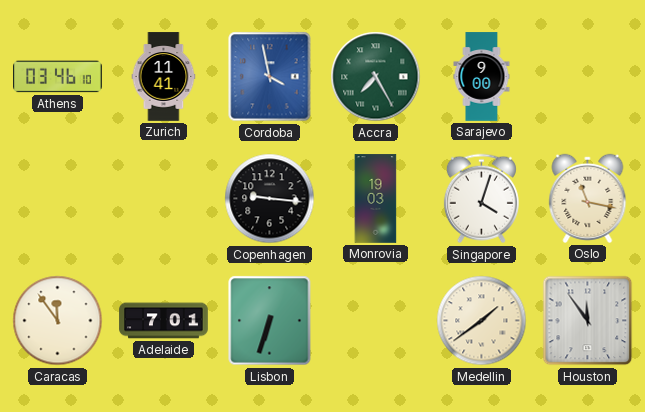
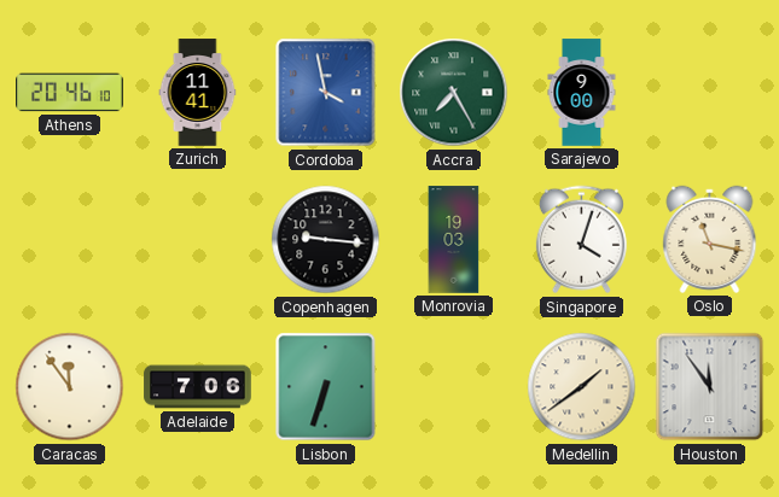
Athens: 03:46 -> 20:46 (70, 93)
Adelaide: 7:01 -> 7:06 (198, 387)
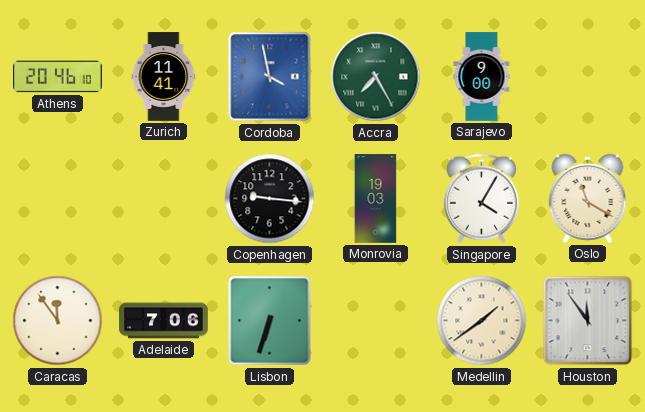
Singapore: 4:03 -> 4:05 (481, 199)
Oslo: 11:17 -> 11:20 (588, 198)
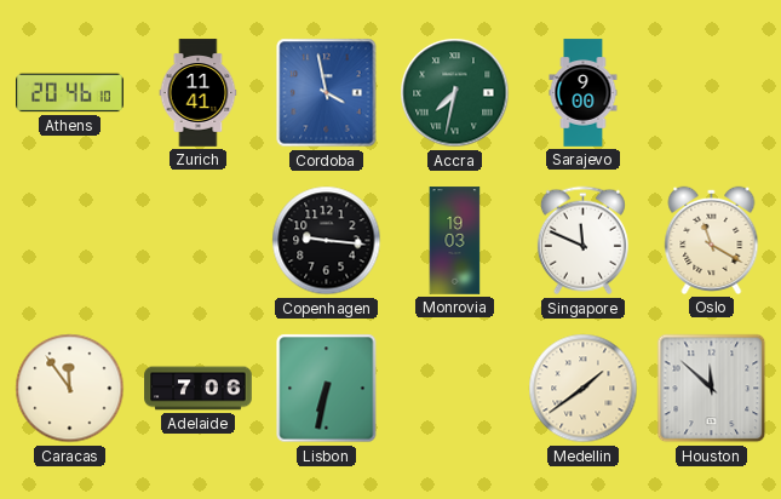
Accra: 7:25 -> 7:32 (455, 93)
Singapore: 4:05 -> 11:49 (582, 241)
Lisbon: 6:33 -> 6:32 (327, 389)
Houston: 11:54 -> 11:52 (712, 389)
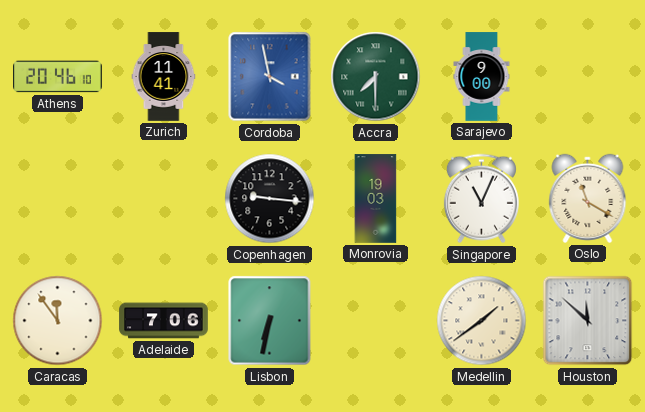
Accra: 7:32 -> 7:30 (376, 77)
Singapore: 11:49 -> 11:04 (481, 199)
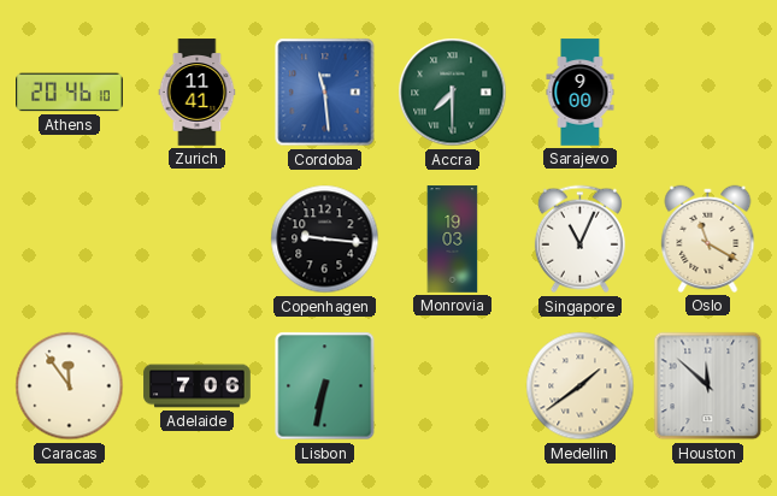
Cordoba: 3:58 -> 11:29 (325, 93)
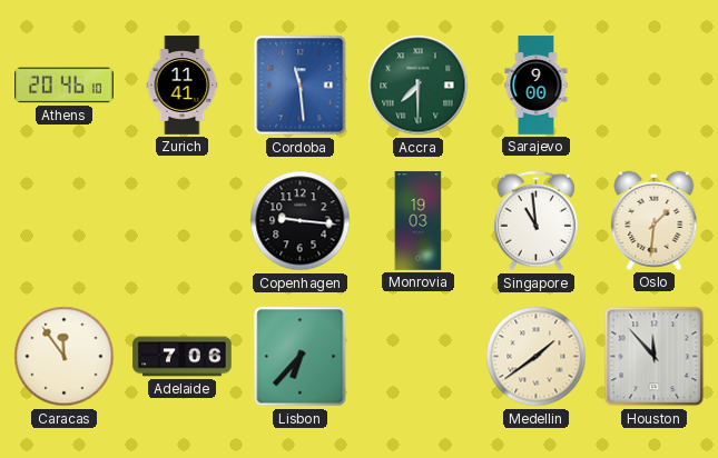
Singapore: 11:04 -> 10:59 (535, 221)
Oslo: 11:20 -> 1:31 (655, 220)
Lisbon: 6:32 -> 6:37 (301, 357)
Houston: 11:52 -> 11:53 (655, 357)
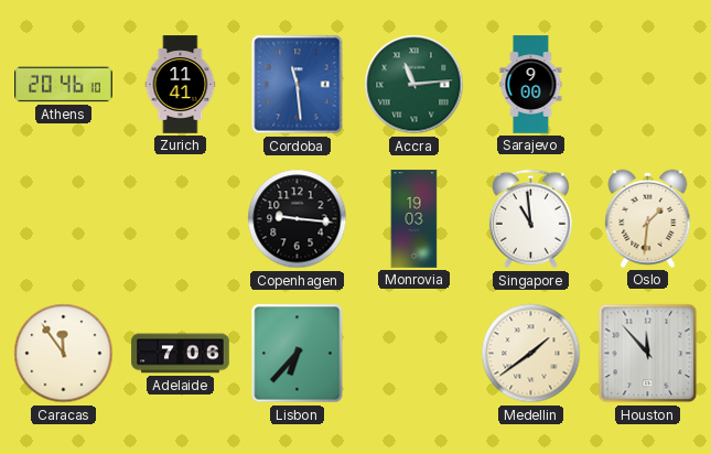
Accra: 7:30 -> 11:14 (414, 85)
